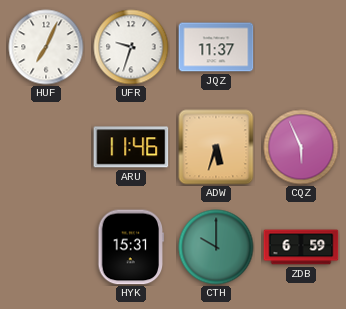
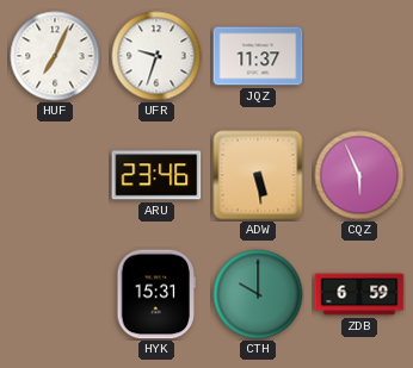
ARU: 11:46 -> 23:46 (156, 175)
ADW: 5:33 -> 5:29 (258, 175)
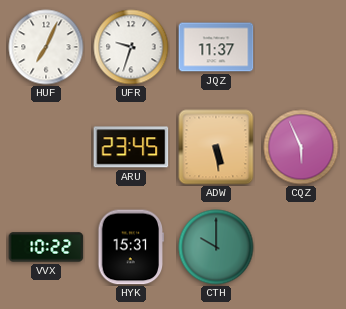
ARU: 23:46 -> 23:45 (131, 147)
VVX: none -> 10:22 (46, 247)
ZDB: 6:59 -> none (359, 294)
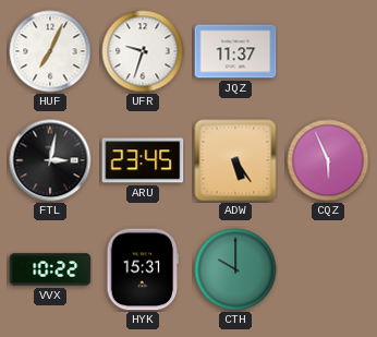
FTL: none -> 3:02 (50, 160)
ADW: 5:29 -> 5:24 (235, 160)
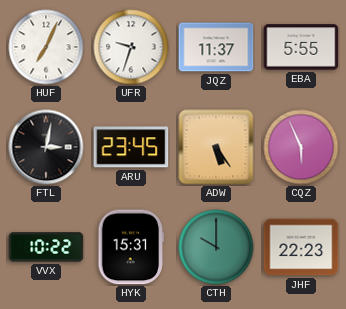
EBA: none -> 5:55 (301, 47)
JHF: none -> 22:23 (301, 247)
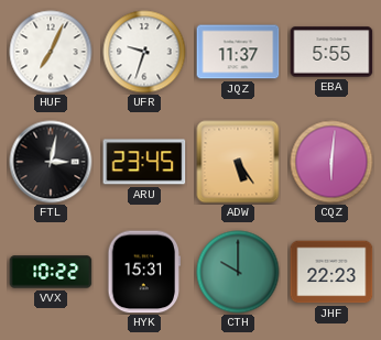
CQZ: 5:56 -> 6:01 (331, 162)
